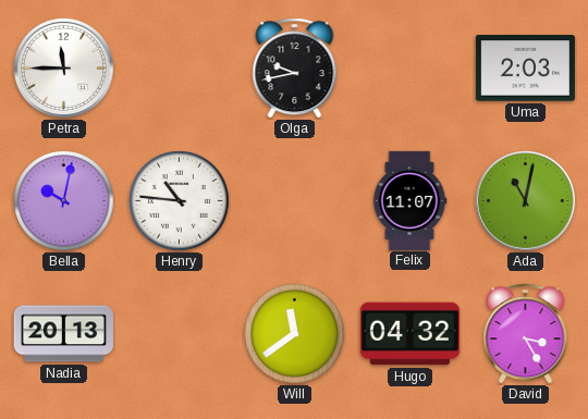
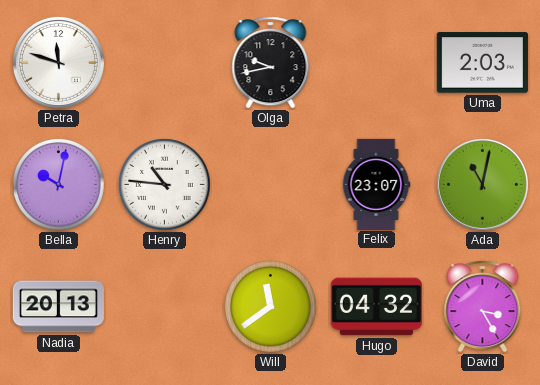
Petra: 11:45 -> 11:48 (58, 62)
Felix: 11:07 -> 23:07 (376, 184)
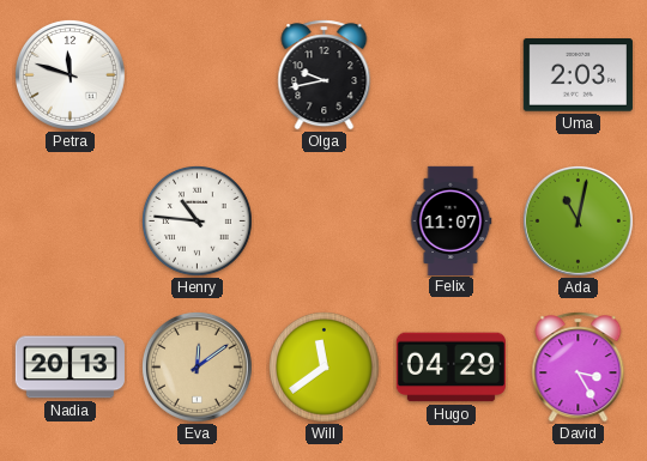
Bella: 10:02 -> none (59, 185)
Felix: 23:07 -> 11:07 (451, 220)
Eva: none -> 12:09 (196, 366)
Hugo: 04:32 -> 04:29 (451, 368)
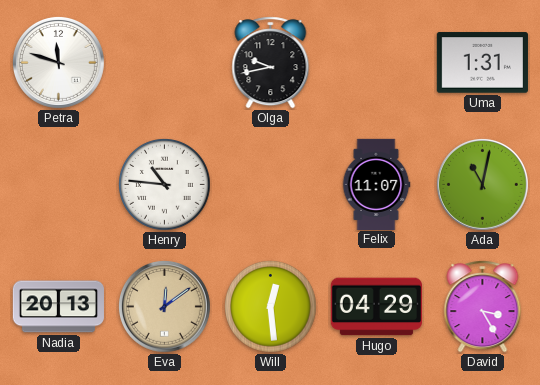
Uma: 2:03 -> 1:31 (482, 63)
Will: 11:39 -> 12:29 (271, 307)
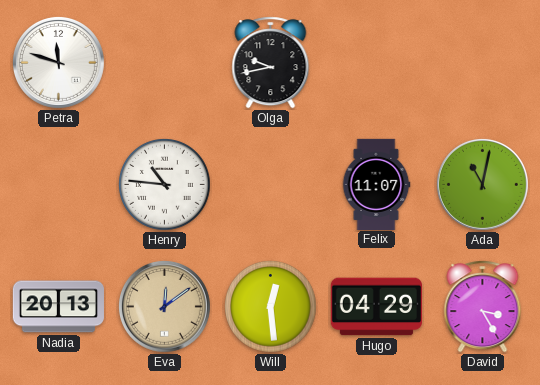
Uma: 1:31 -> none (482, 63)
